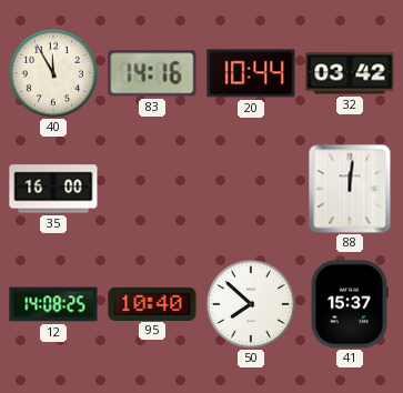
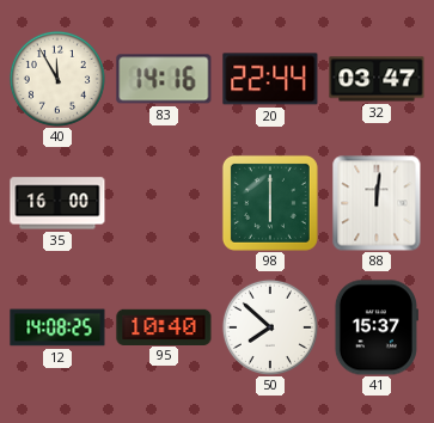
20: 10:44 -> 22:44 (270, 79)
32: 03:42 -> 03:47 (377, 79)
98: none -> 6:00 (270, 203)
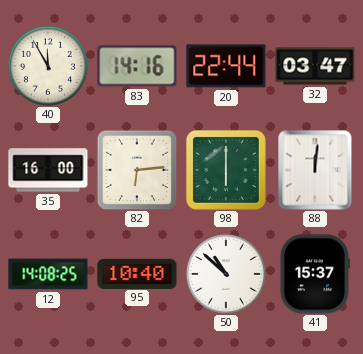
82: none -> 6:14 (137, 170)
50: 7:52 -> 10:52 (226, 274)
